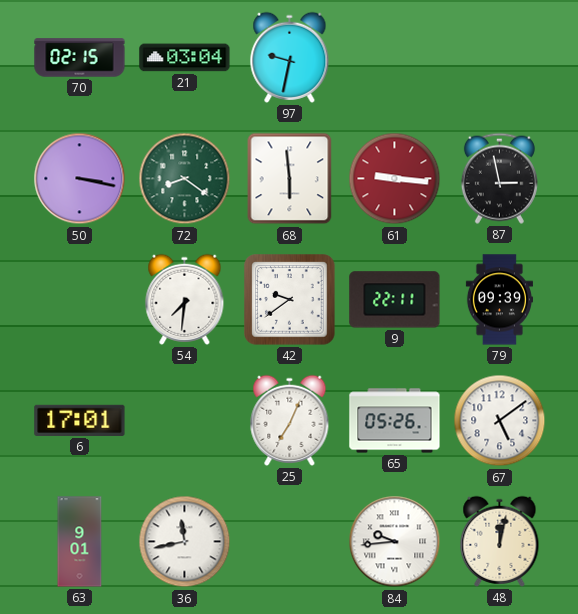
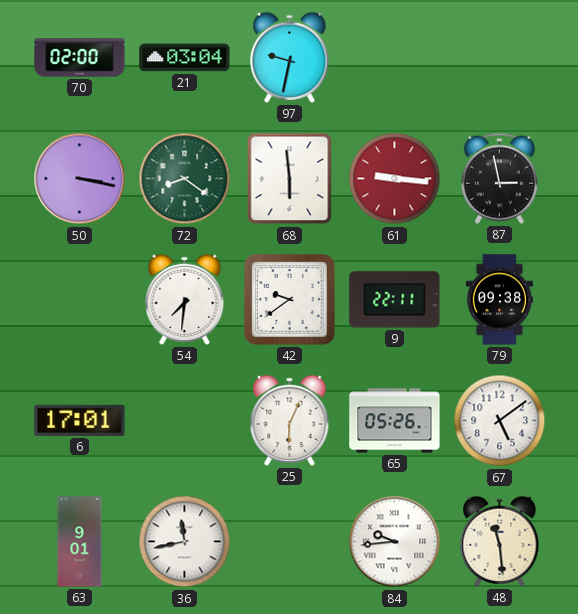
70: 02:15 -> 02:00 (80, 58)
79: 09:39 -> 09:38 (499, 300)
25: 7:04 -> 6:04 (290, 420)
48: 12:02 -> 11:29 (500, 541)
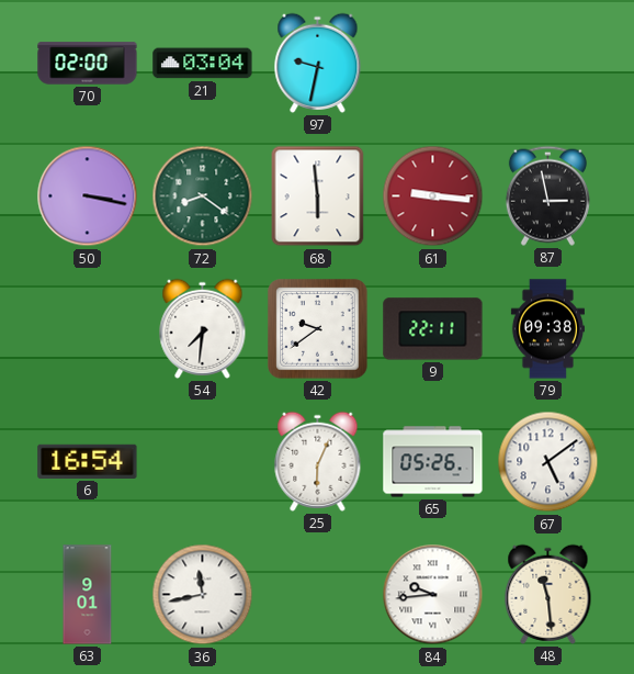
6: 17:01 -> 16:54 (88, 461)
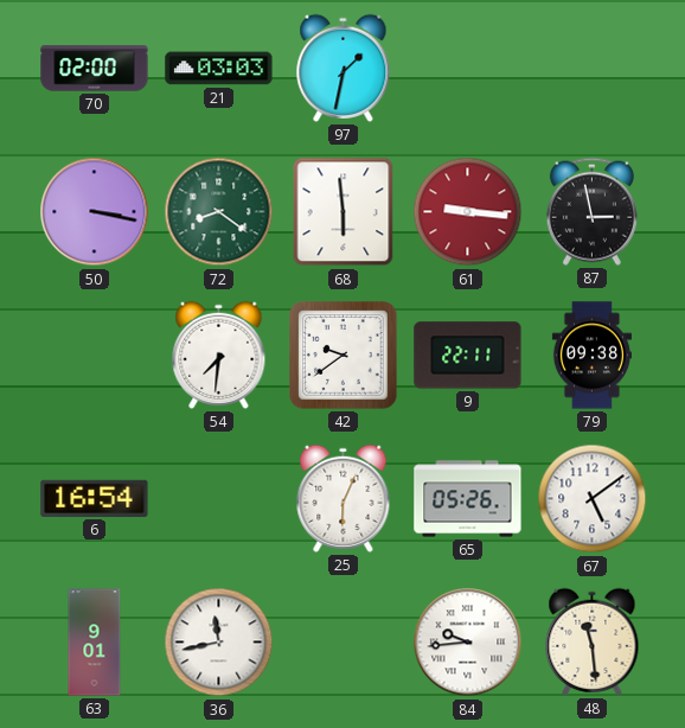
21: 03:04 -> 03:03 (219, 69)
97: 9:32 -> 1:32 (344, 68)
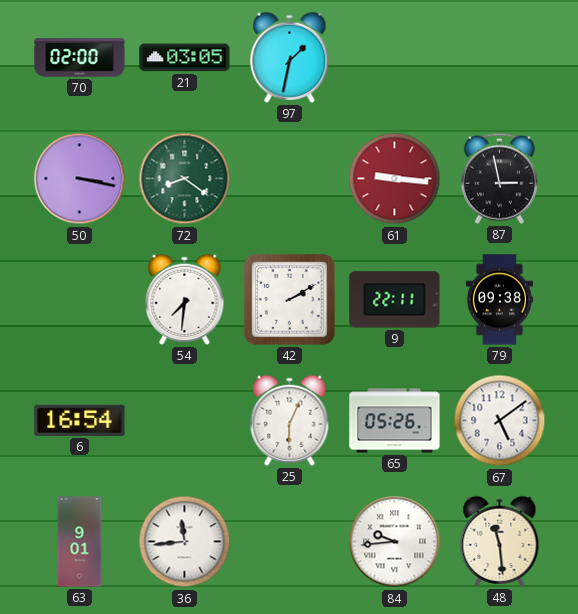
21: 03:03 -> 03:05 (185, 58)
68: 5:59 -> none (344, 212)
42: 9:39 -> 2:10 (290, 300)
36: 11:43 -> 11:44 (185, 542)
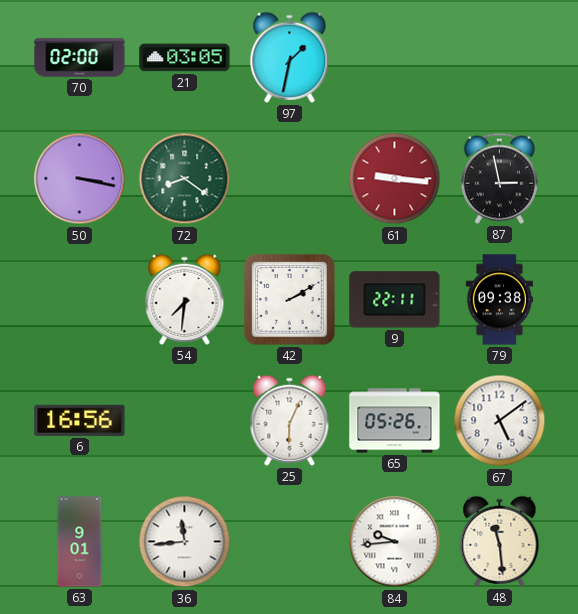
6: 16:54 -> 16:56 (80, 420)
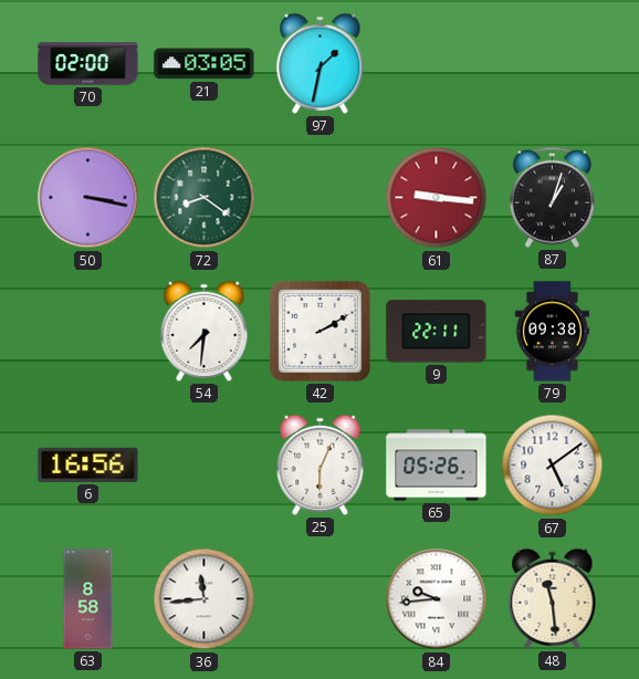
87: 2:58 -> 1:03 (552, 197)
63: 9:01 -> 8:58 (88, 599)
